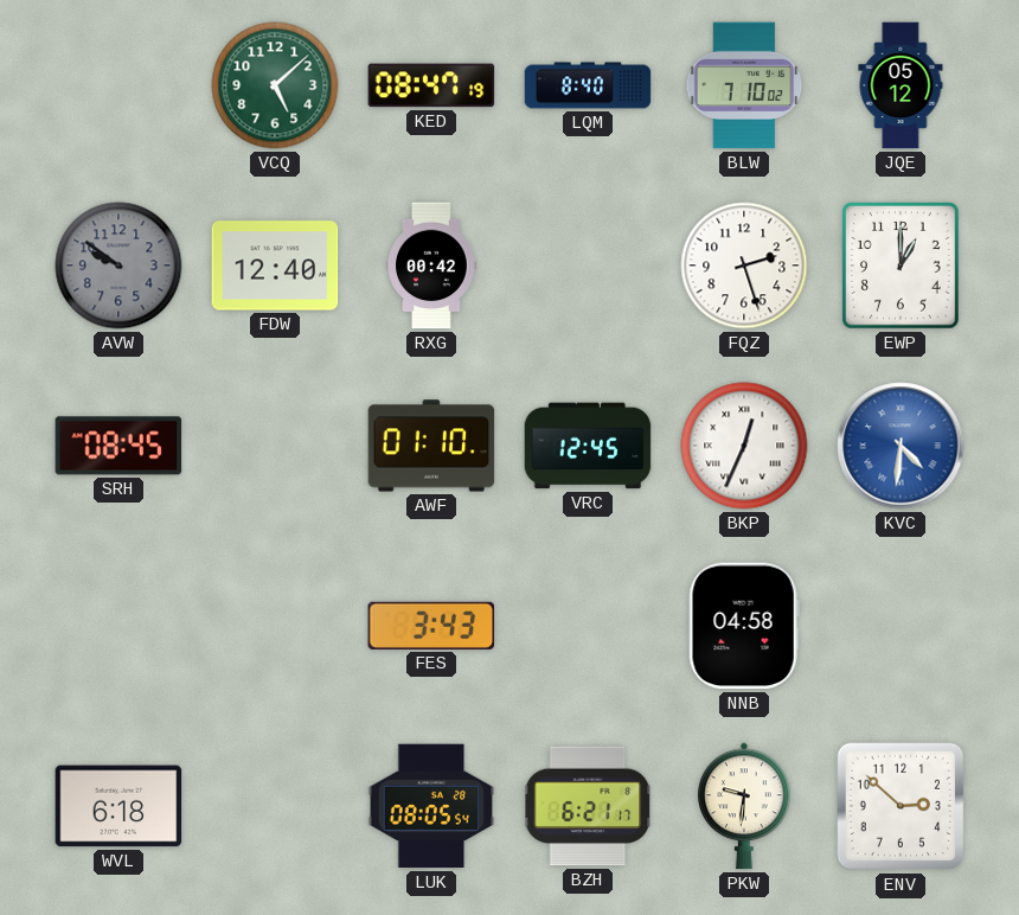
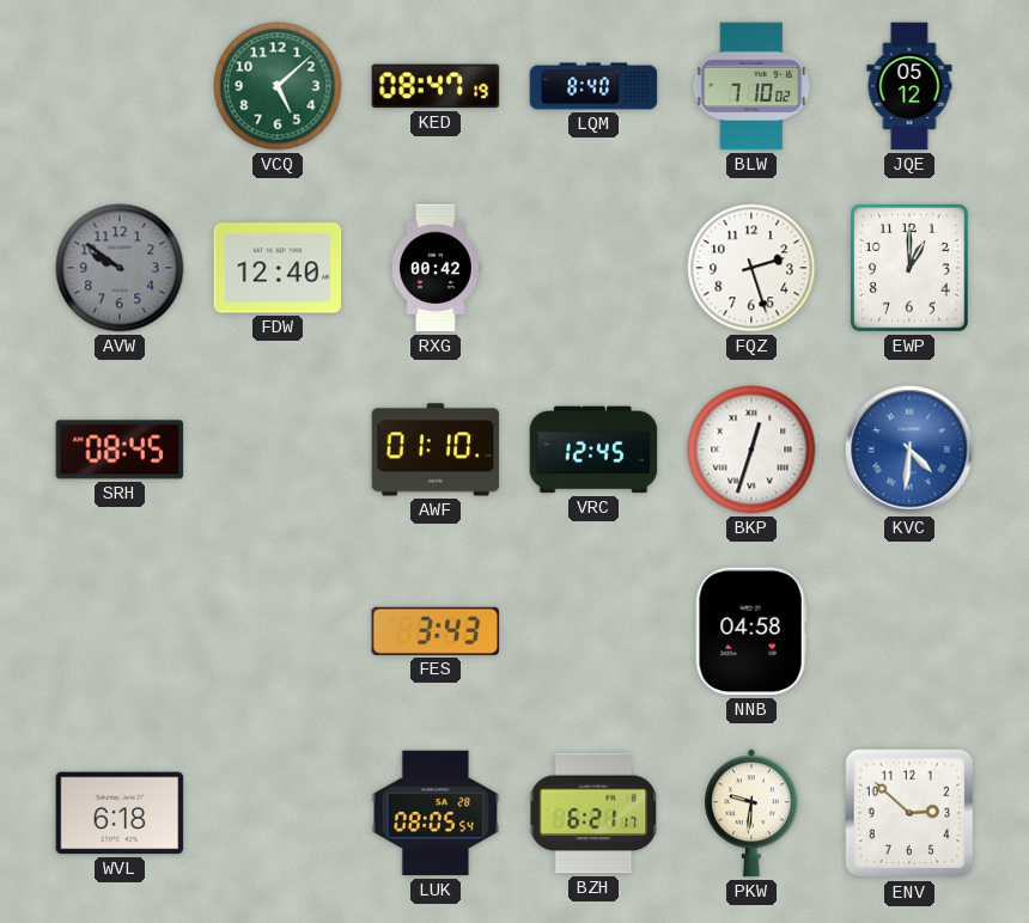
BKP: 12:34 -> 12:33 (751, 450)
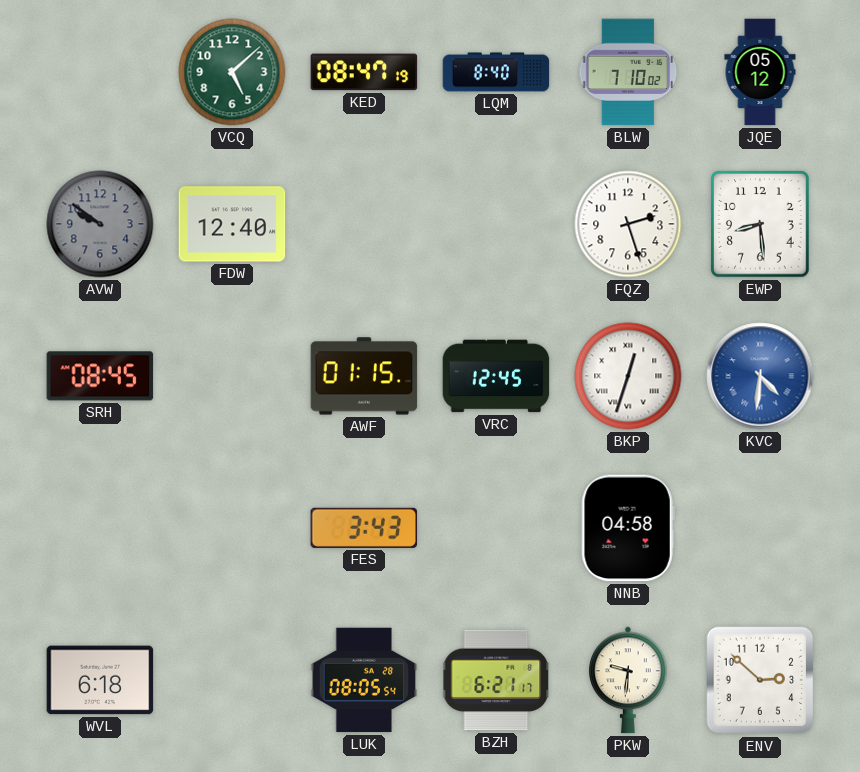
RXG: 00:42 -> none (436, 268)
EWP: 1:00 -> 8:29 (760, 224)
AWF: 01:10 -> 01:15 (364, 376)
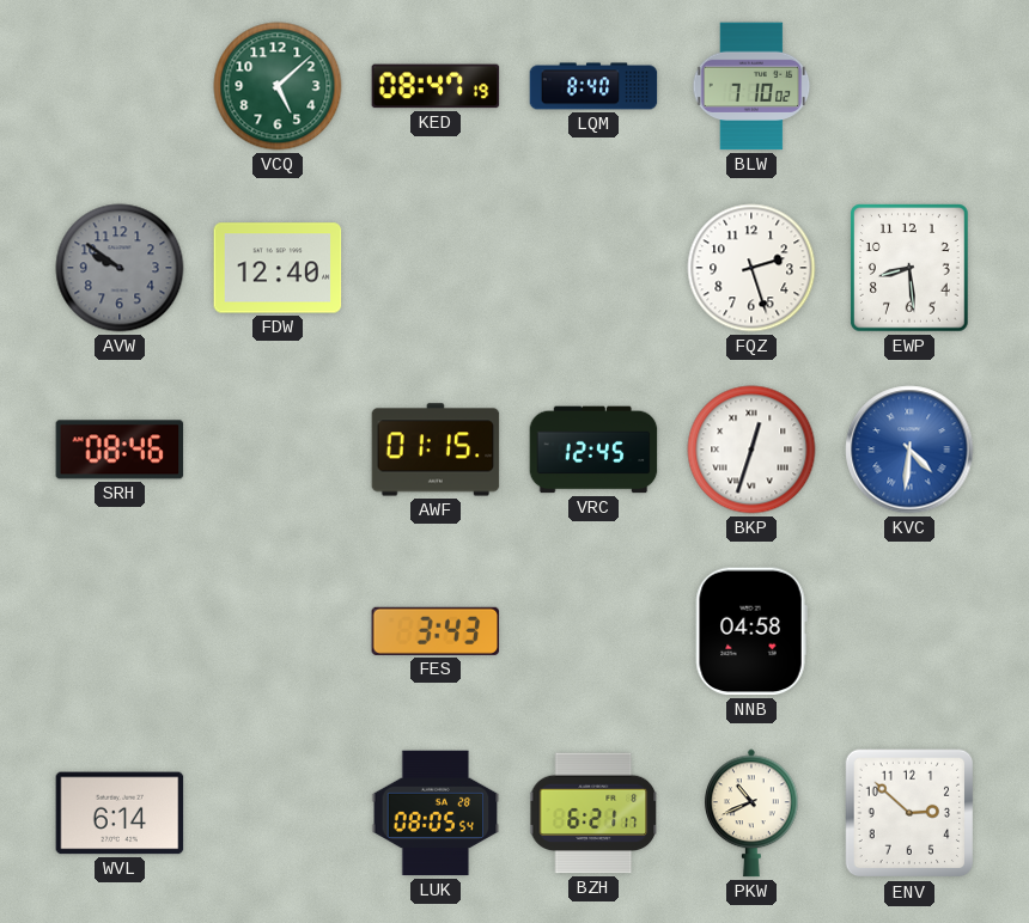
JQE: 05:12 -> none (760, 72)
SRH: 08:45 -> 08:46 (120, 450)
WVL: 6:18 -> 6:14 (120, 813)
PKW: 9:31 -> 10:41 (753, 813)
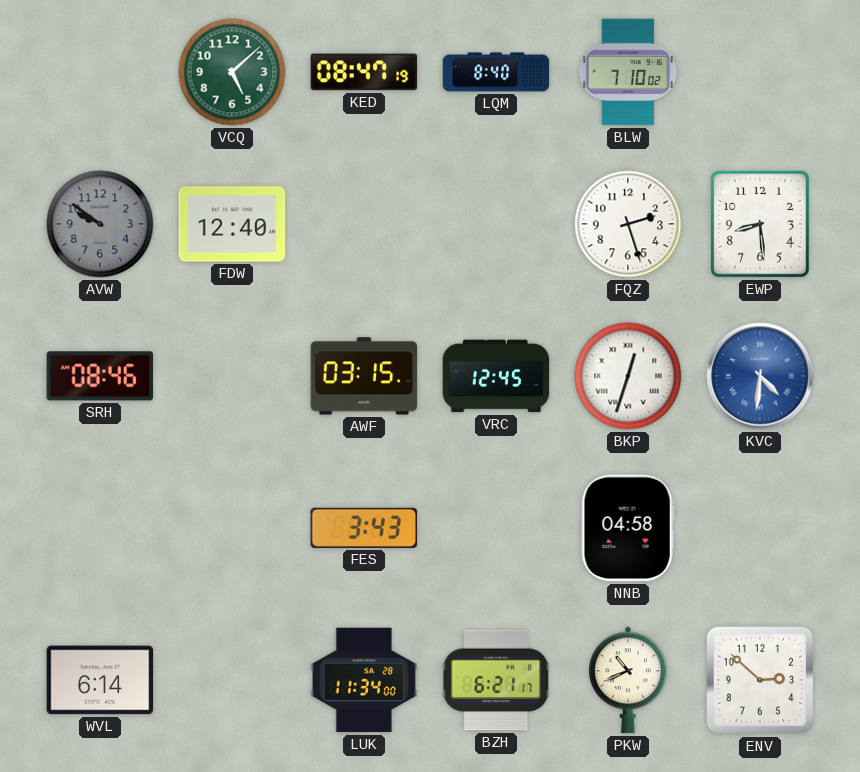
AWF: 01:15 -> 03:15 (364, 376)
LUK: 08:05 -> 11:34 (364, 680)
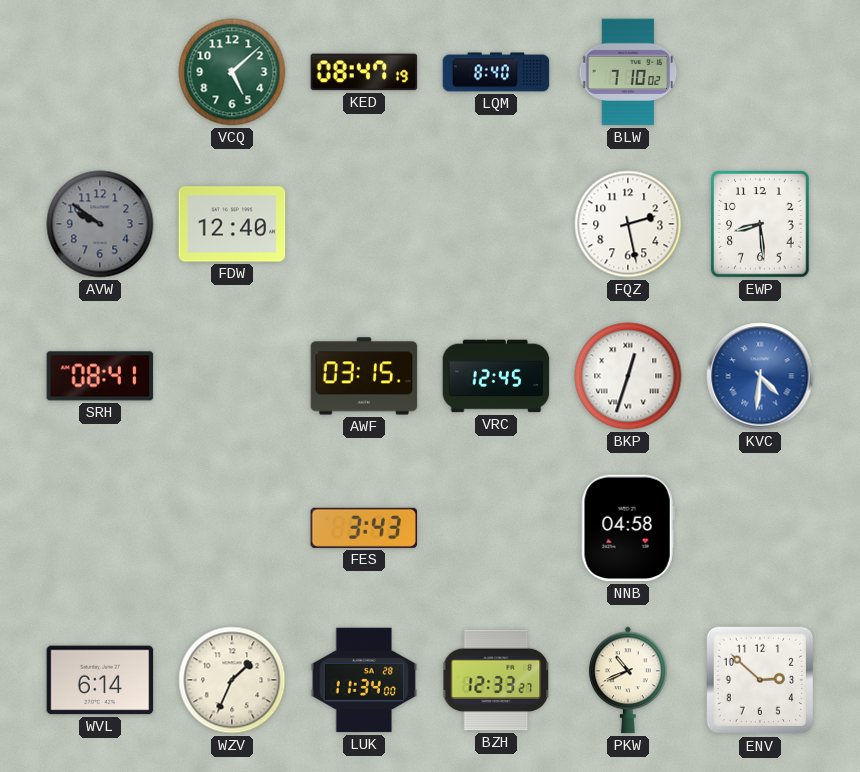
FQZ: 2:27 -> 2:28 (628, 224)
SRH: 08:46 -> 08:41 (100, 376)
WZV: none -> 1:34 (232, 680)
BZH: 6:21 -> 12:33 (497, 680)
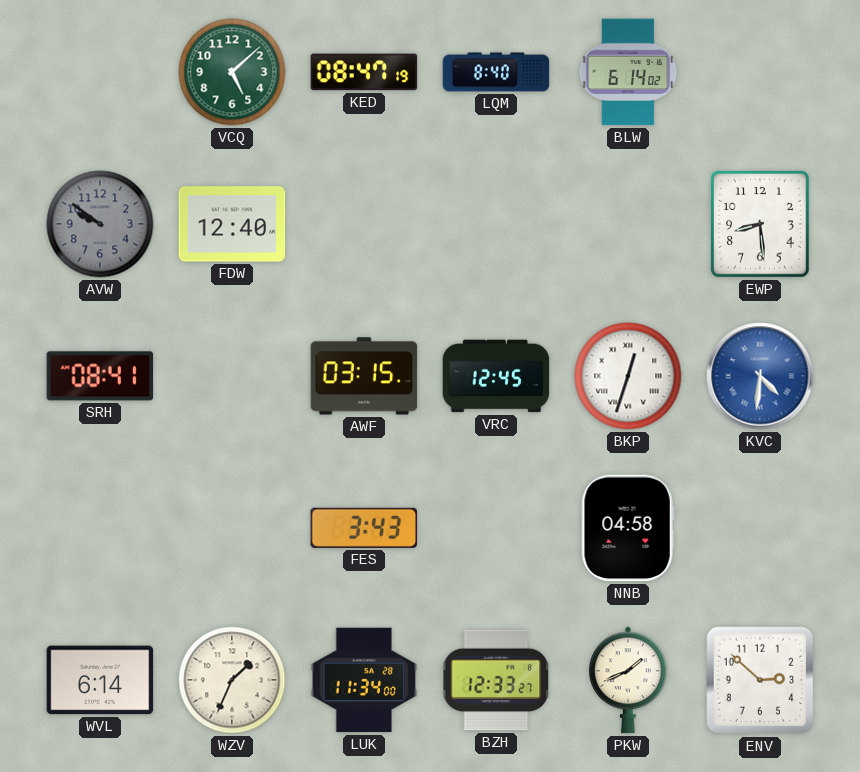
BLW: 7:10 -> 6:14 (628, 72)
FQZ: 2:28 -> none (628, 224)
PKW: 10:41 -> 1:41 (629, 680)
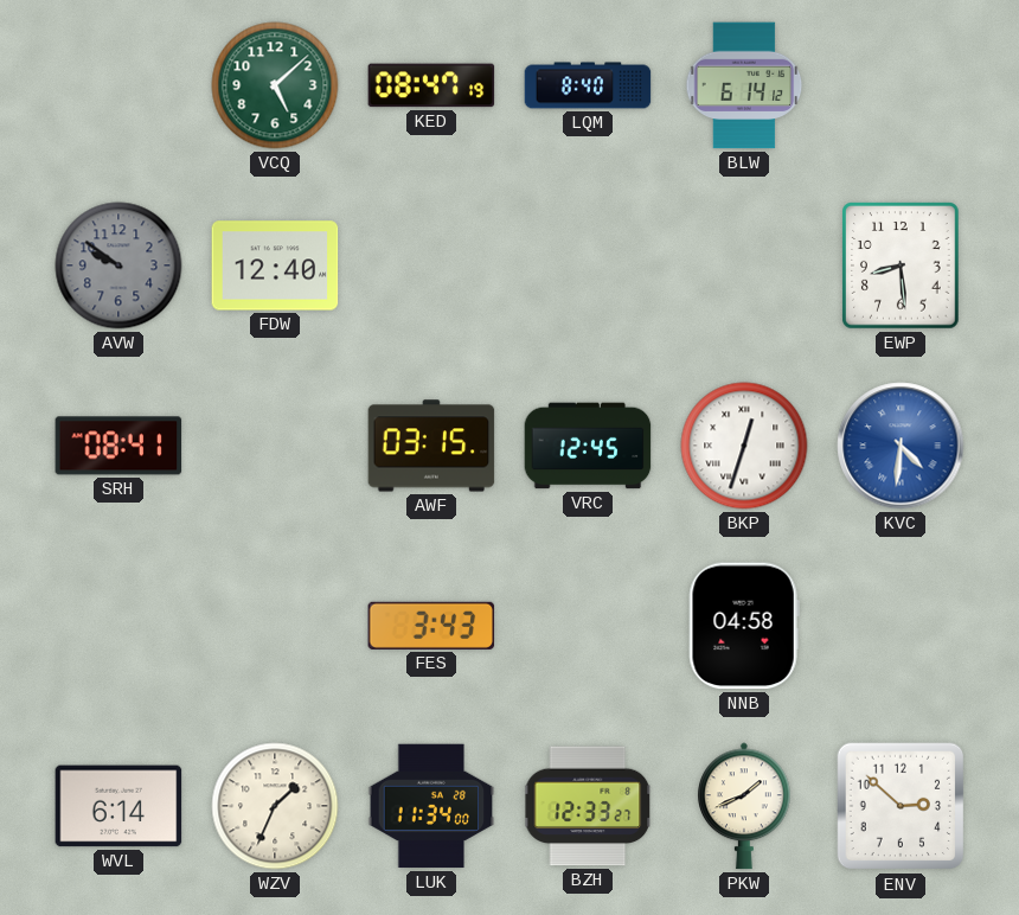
BLW: 6:14:02 -> 6:14:12 (744, 85)
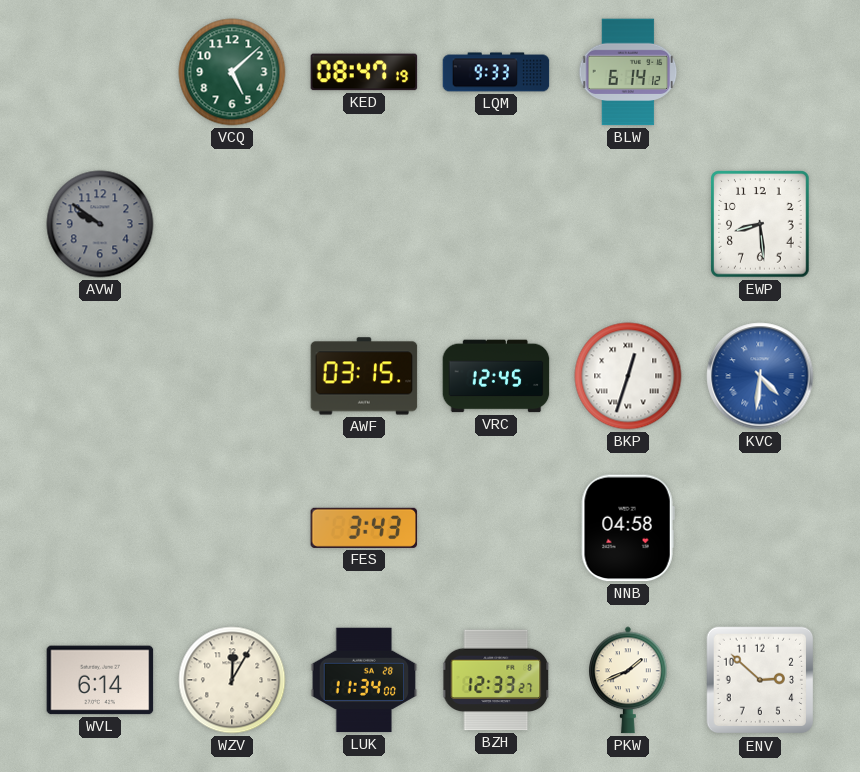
LQM: 8:40 -> 9:33 (496, 72)
FDW: 12:40 -> none (275, 265)
SRH: 08:41 -> none (118, 446)
WZV: 1:34 -> 12:05 (232, 680)
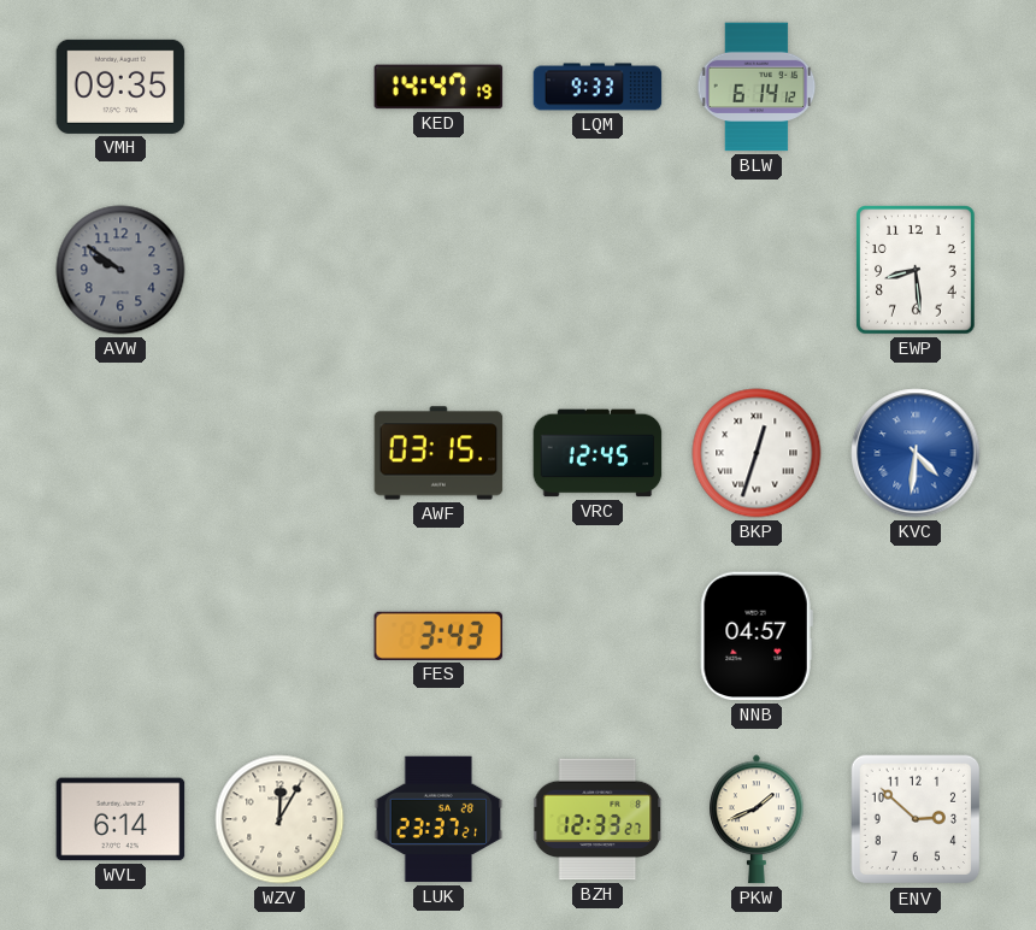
VMH: none -> 09:35 (120, 87)
VCQ: 5:08 -> none (232, 72)
KED: 08:47 -> 14:47 (438, 87)
NNB: 04:58 -> 04:57 (757, 636)
LUK: 11:34 -> 23:37 (438, 819)
